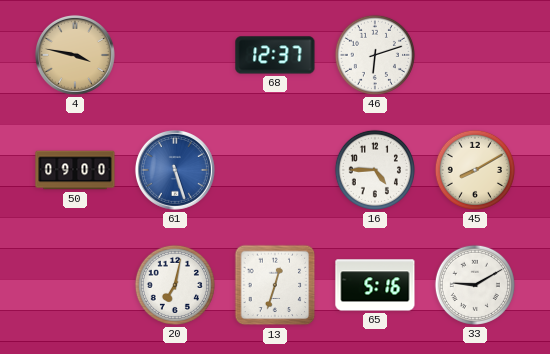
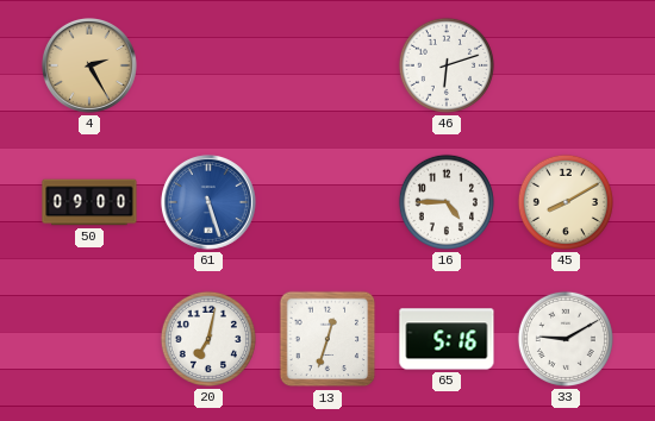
4: 3:47 -> 2:25 (89, 65)
68: 12:37 -> none (275, 55)
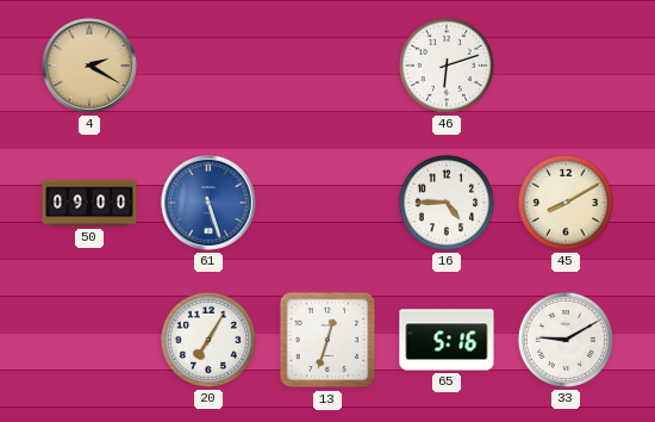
4: 2:25 -> 2:20 (89, 66)
20: 7:02 -> 7:05 (208, 340)
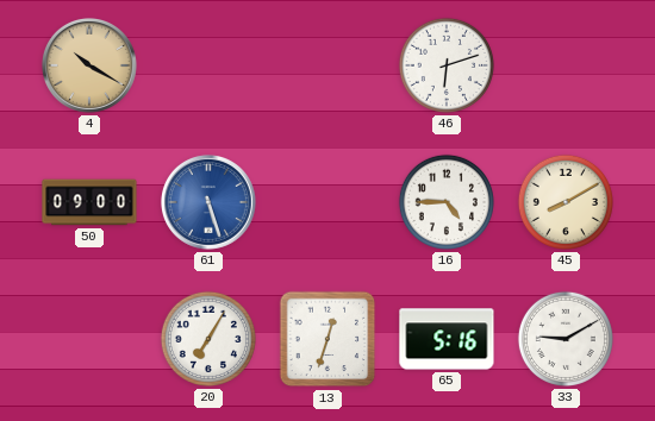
4: 2:20 -> 10:20 (89, 65)
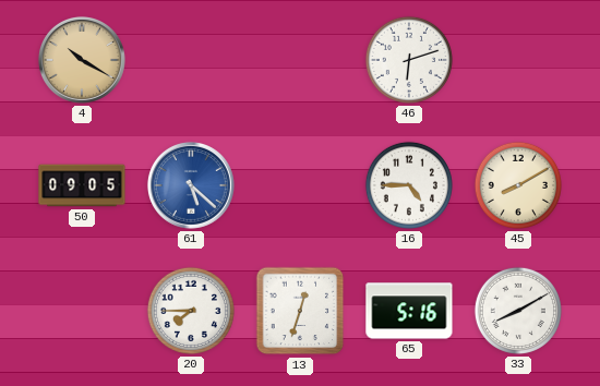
50: 09:00 -> 09:05 (82, 185)
61: 5:27 -> 5:22 (191, 185)
20: 7:05 -> 7:45 (191, 311)
33: 9:10 -> 8:10 (518, 311)
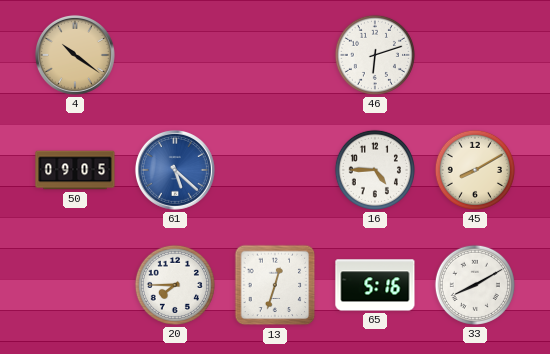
4: 10:20 -> 10:21 (75, 55)
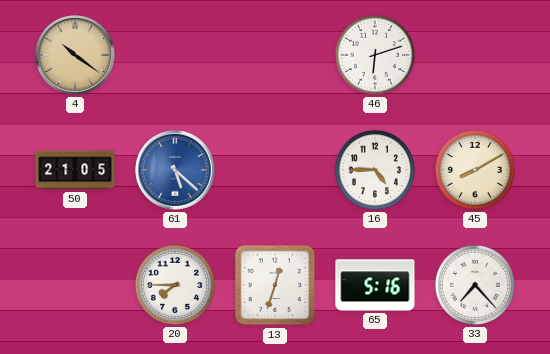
50: 09:05 -> 21:05 (75, 170)
33: 8:10 -> 7:23 (475, 285)
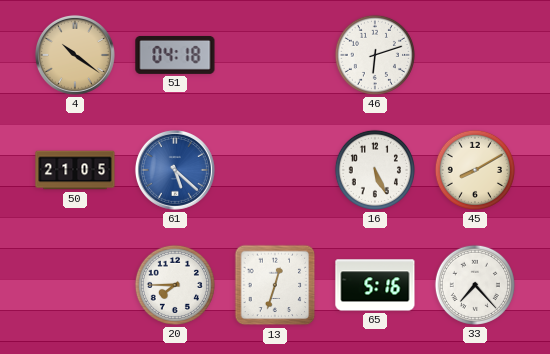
51: none -> 04:18 (175, 55)
16: 4:45 -> 5:26 (375, 170)
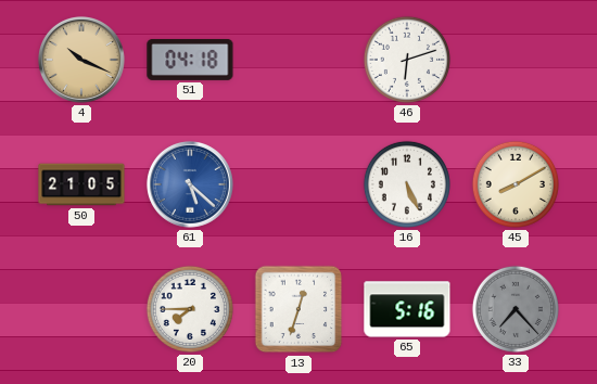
4: 10:21 -> 10:19 (81, 60)
33 dial: white -> grey (516, 309)
